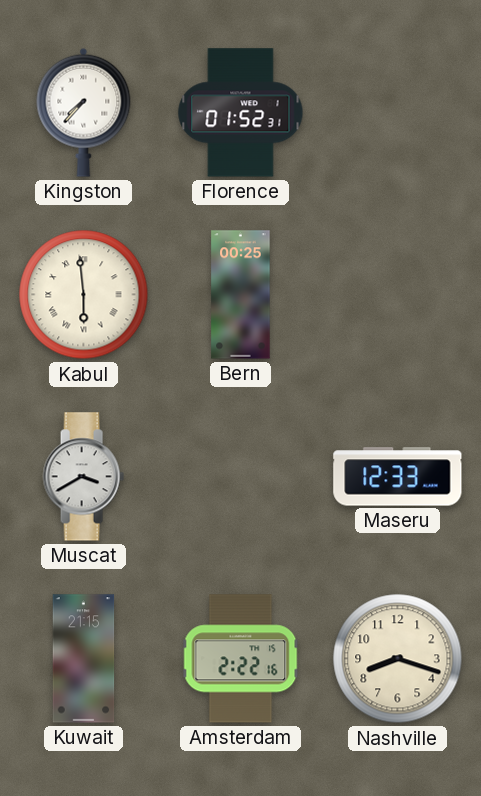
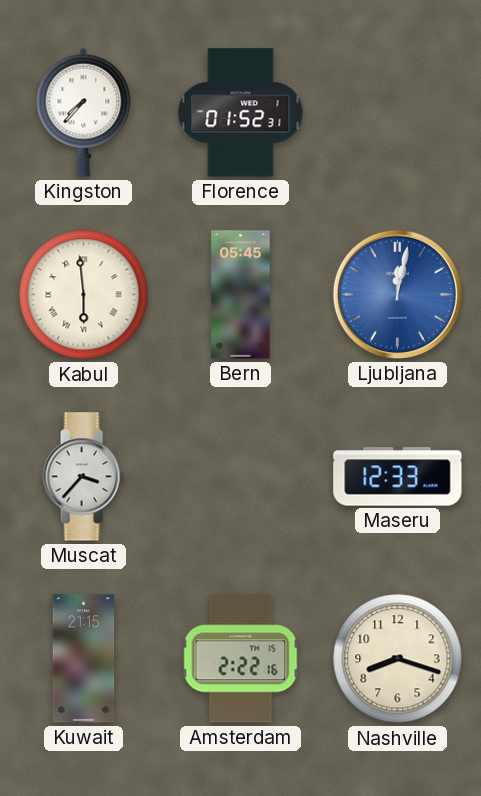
Bern: 00:25 -> 05:45 (241, 295)
Ljubljana: none -> 12:02 (397, 294)
Muscat: 3:40 -> 3:37 (83, 477)
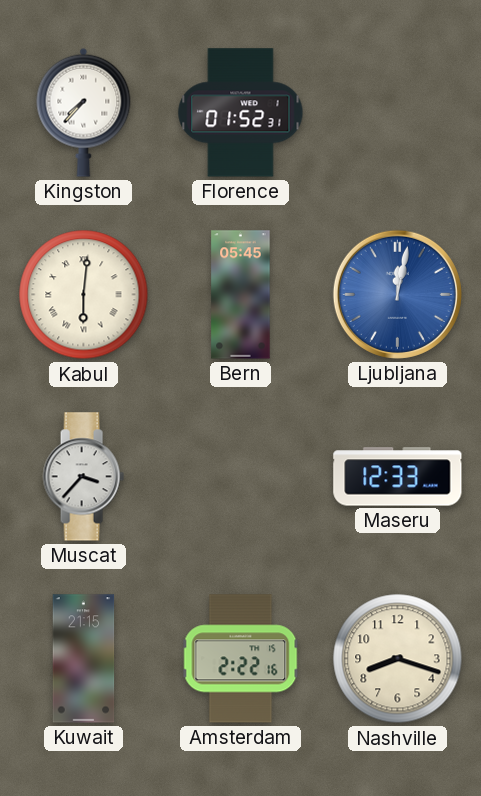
Kabul: 5:59 -> 6:01 (84, 295)
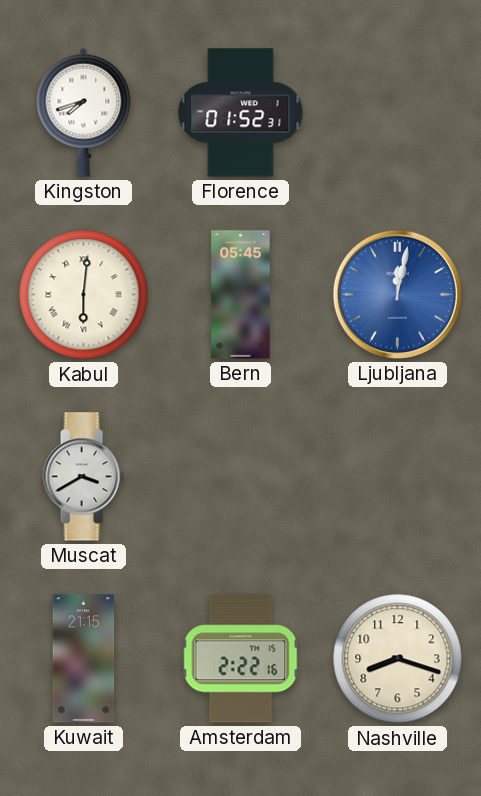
Kingston: 7:37 -> 7:42 (84, 112)
Muscat: 3:37 -> 3:40 (83, 477)
Maseru: 12:33 -> none (398, 477)
